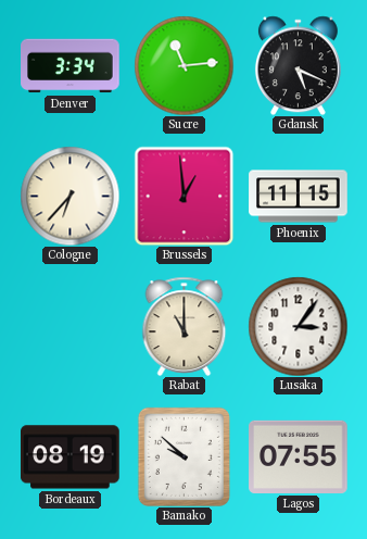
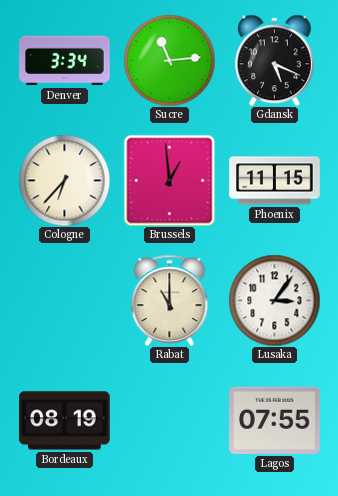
Bamako: 9:52 -> none (184, 456)
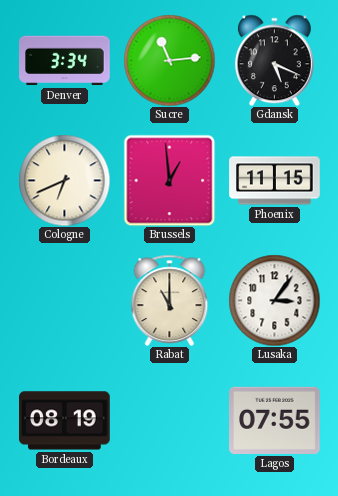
Cologne: 6:37 -> 6:41 (64, 180)
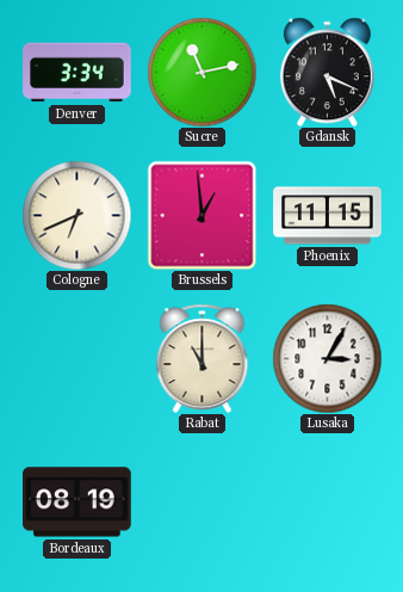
Sucre: 11:14 -> 11:13 (201, 72)
Lusaka: 3:06 -> 3:05 (327, 358)
Lagos: 07:55 -> none (275, 420)
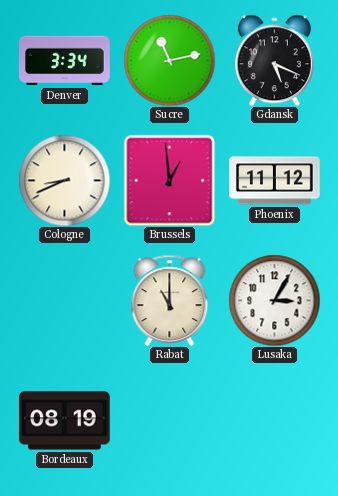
Cologne: 6:41 -> 8:41 (64, 180)
Phoenix: 11:15 -> 11:12 (275, 181)
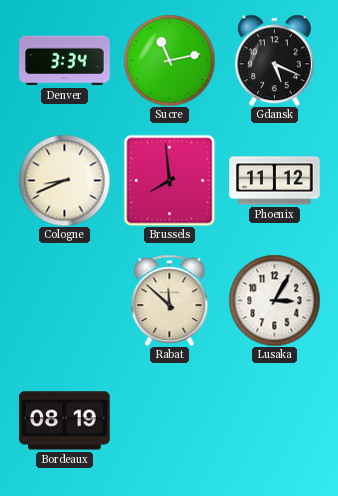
Brussels: 12:59 -> 7:59 (169, 180)
Rabat: 11:00 -> 11:52 (170, 300)
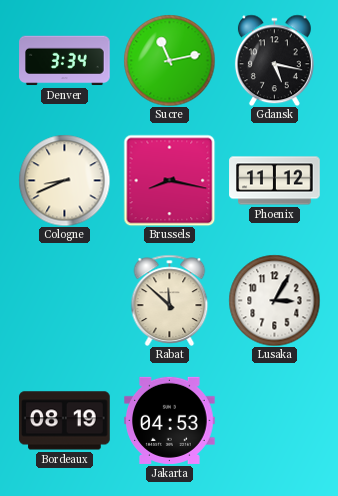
Gdansk: 5:19 -> 5:17 (274, 60)
Brussels: 7:59 -> 8:17 (169, 180)
Jakarta: none -> 04:53 (170, 420)
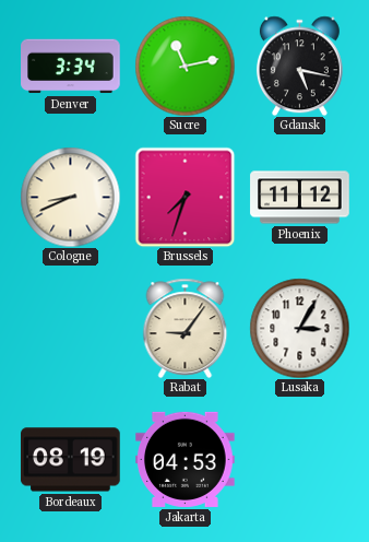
Brussels: 8:17 -> 7:33 (184, 197)
Rabat: 11:52 -> 9:06 (186, 328)
